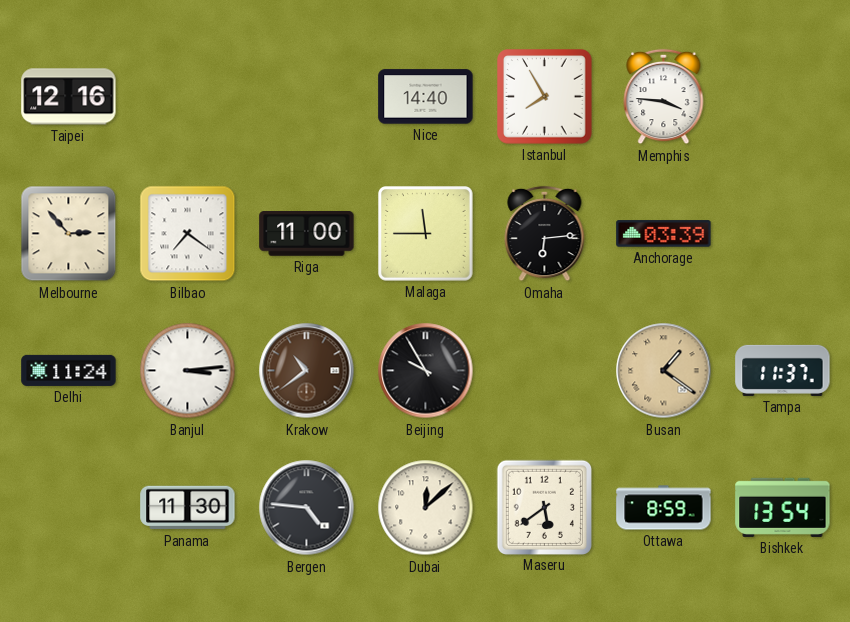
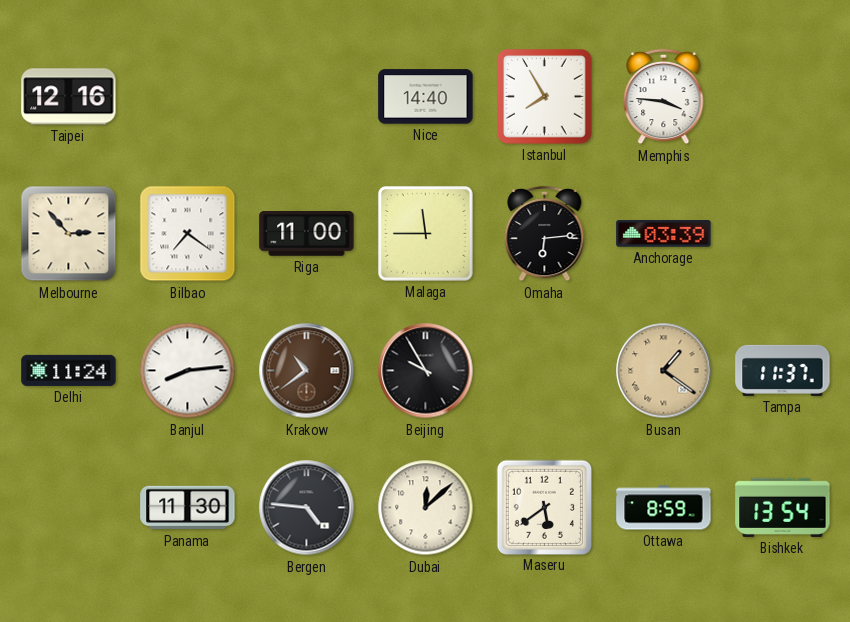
Banjul: 3:14 -> 8:14 (188, 371)
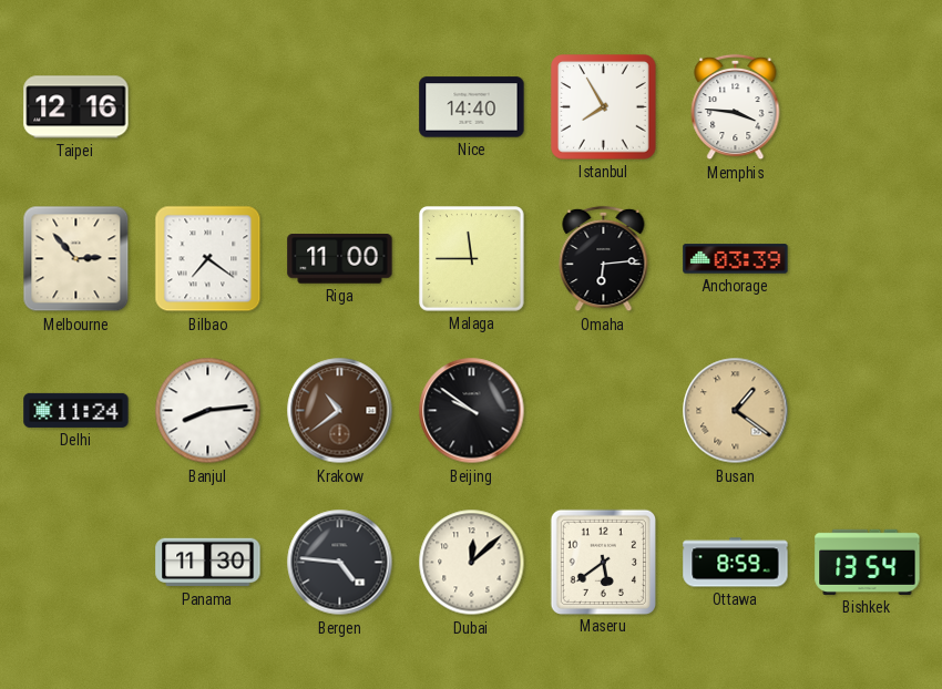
Beijing: 9:55 -> 9:51 (472, 411)
Tampa: 11:37 -> none (783, 370)
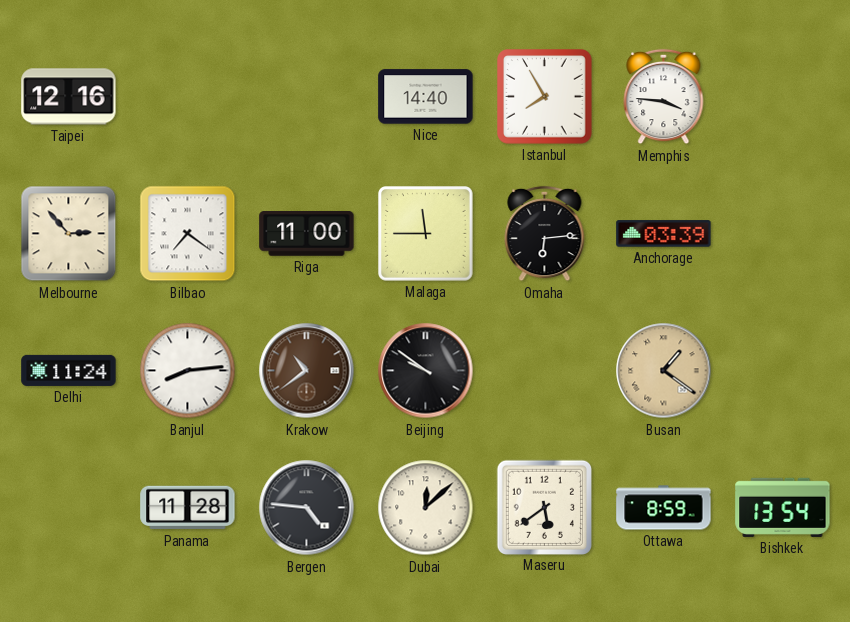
Panama: 11:30 -> 11:28 (188, 508)
